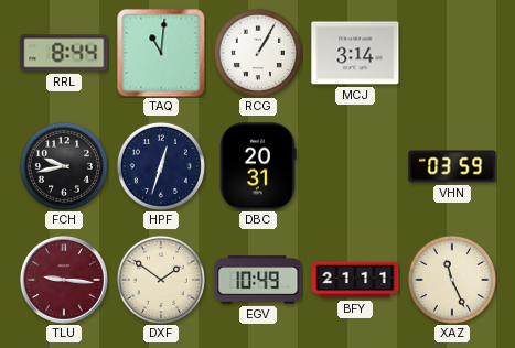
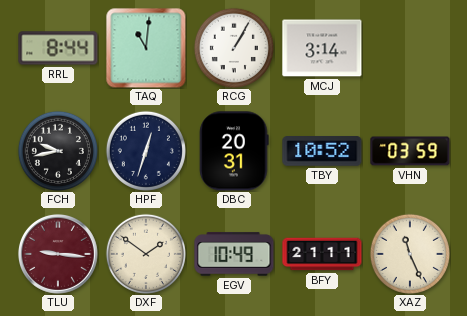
TBY: none -> 10:52 (322, 151)
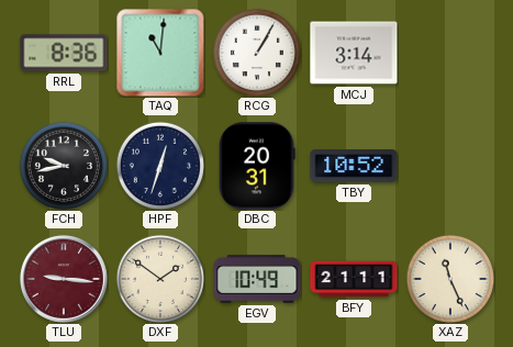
RRL: 8:44 -> 8:36 (64, 53)
VHN: 03:59 -> none (410, 151)
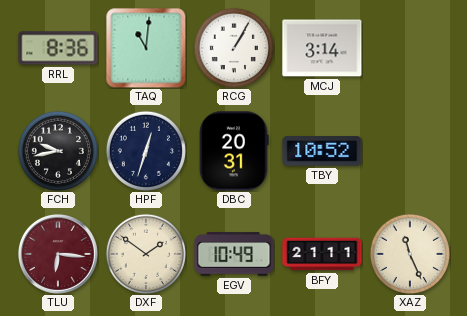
TLU: 9:16 -> 6:16 (58, 254)
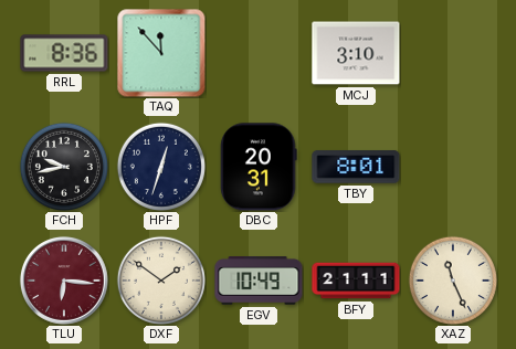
TAQ: 11:01 -> 11:53 (161, 53)
RCG: 1:05 -> none (234, 48)
MCJ: 3:14 -> 3:10 (356, 53)
TBY: 10:52 -> 8:01 (356, 167)
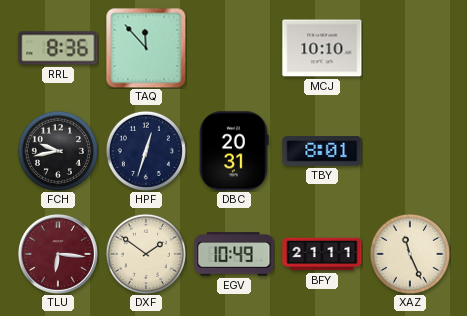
MCJ: 3:10 -> 10:10 (322, 48)
